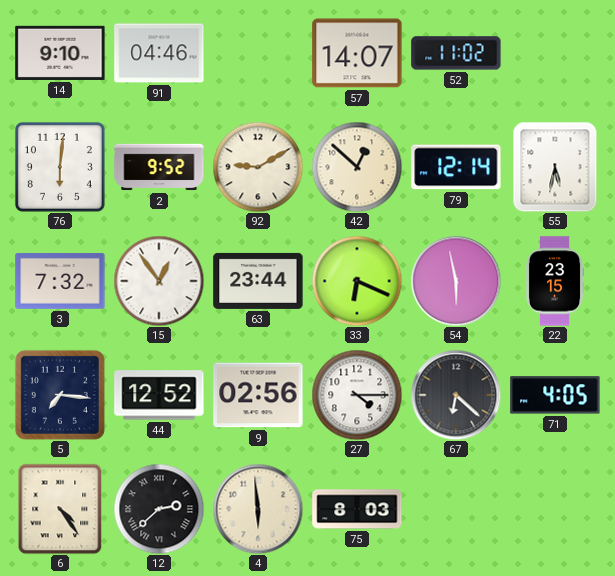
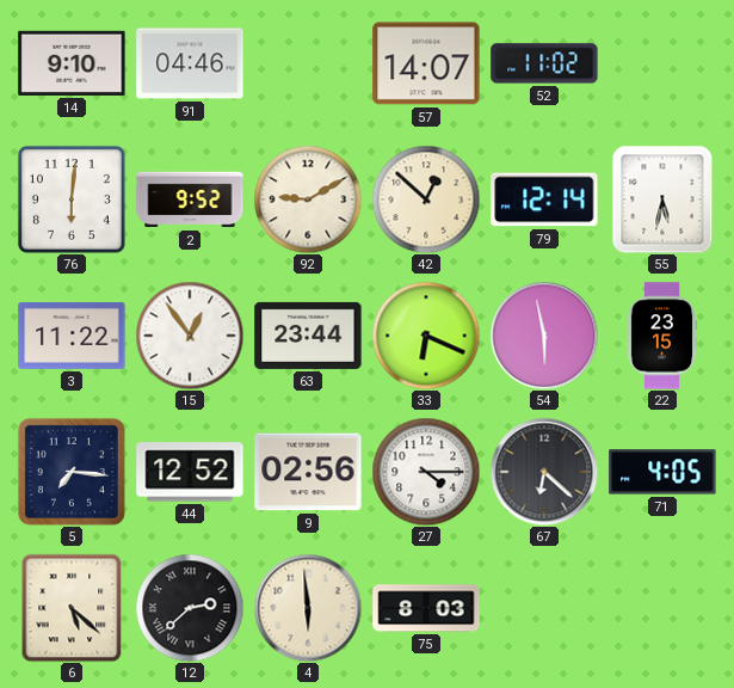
3: 7:32 -> 11:22 (72, 336)
6: 4:24 -> 5:22 (72, 608)
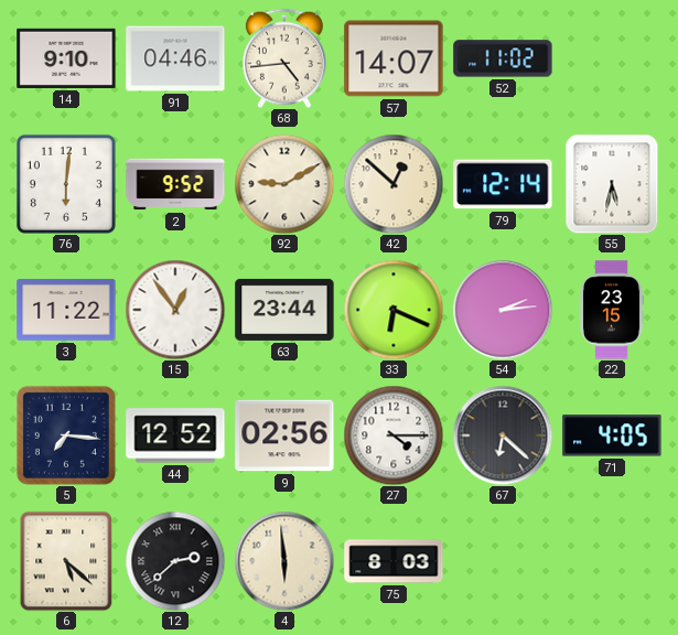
68: none -> 4:44 (284, 58)
54: 5:58 -> 2:14 (503, 310)
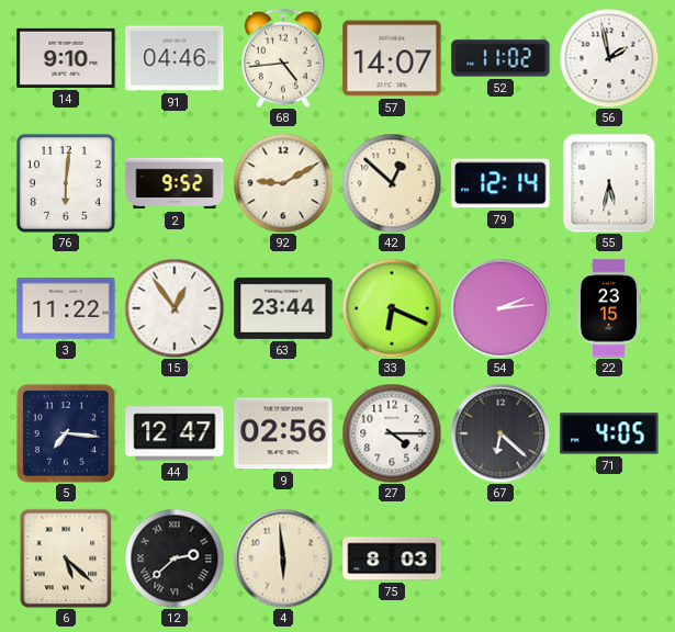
56: none -> 1:58 (609, 58)
44: 12:52 -> 12:47 (175, 433)
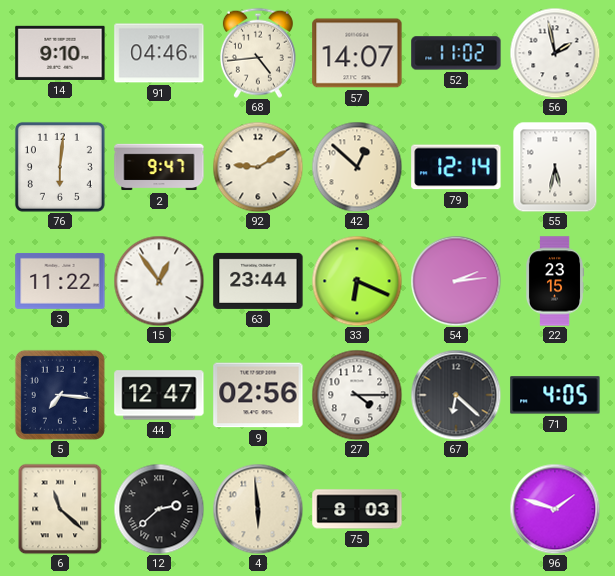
2: 9:52 -> 9:47 (159, 167)
6: 5:22 -> 11:22 (60, 509)
96: none -> 1:48 (555, 509)
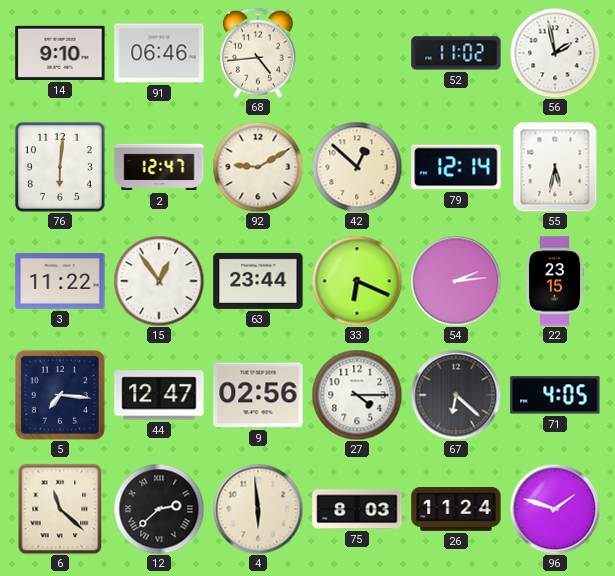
91: 04:46 -> 06:46 (159, 53)
57: 14:07 -> none (357, 53)
2: 9:47 -> 12:47 (159, 167)
26: none -> 11:24 (456, 509)
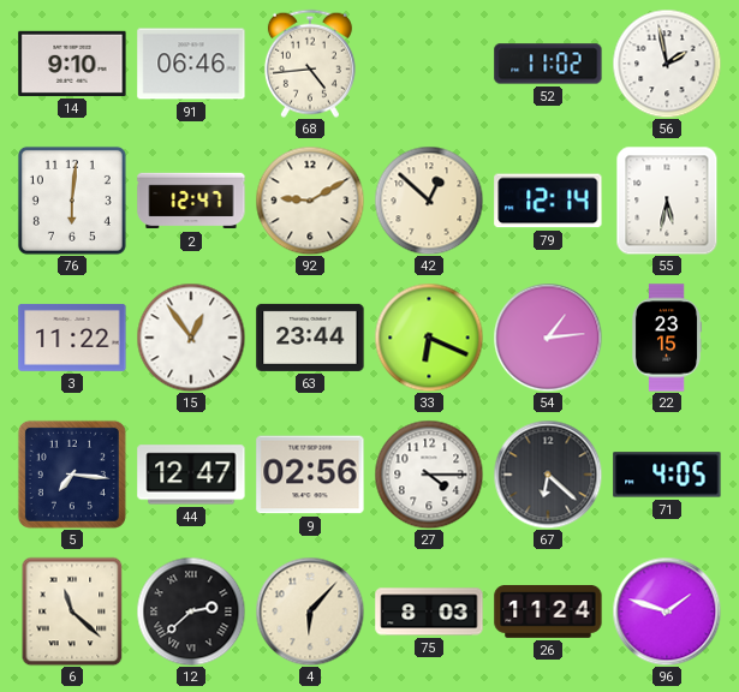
54: 2:14 -> 1:14 (548, 338)
4: 5:59 -> 6:07 (310, 612)
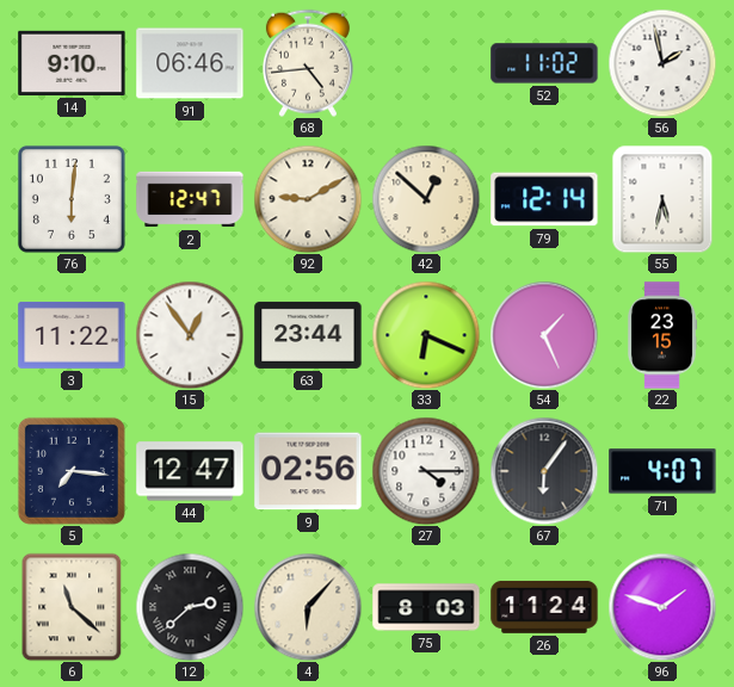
54: 1:14 -> 1:26 (544, 335)
67: 6:22 -> 6:06 (544, 471)
71: 4:05 -> 4:07 (662, 471)
